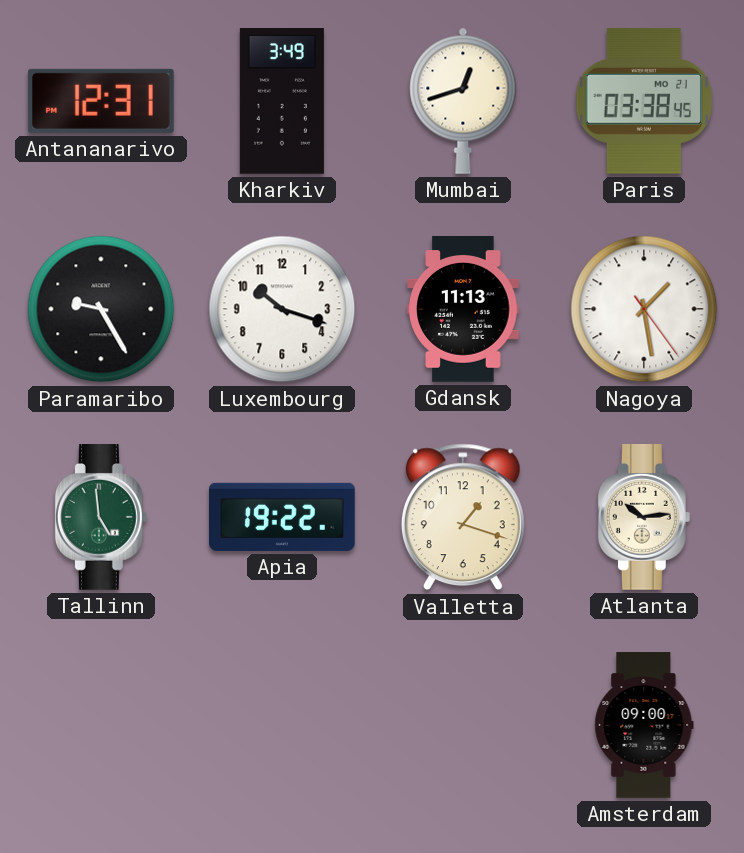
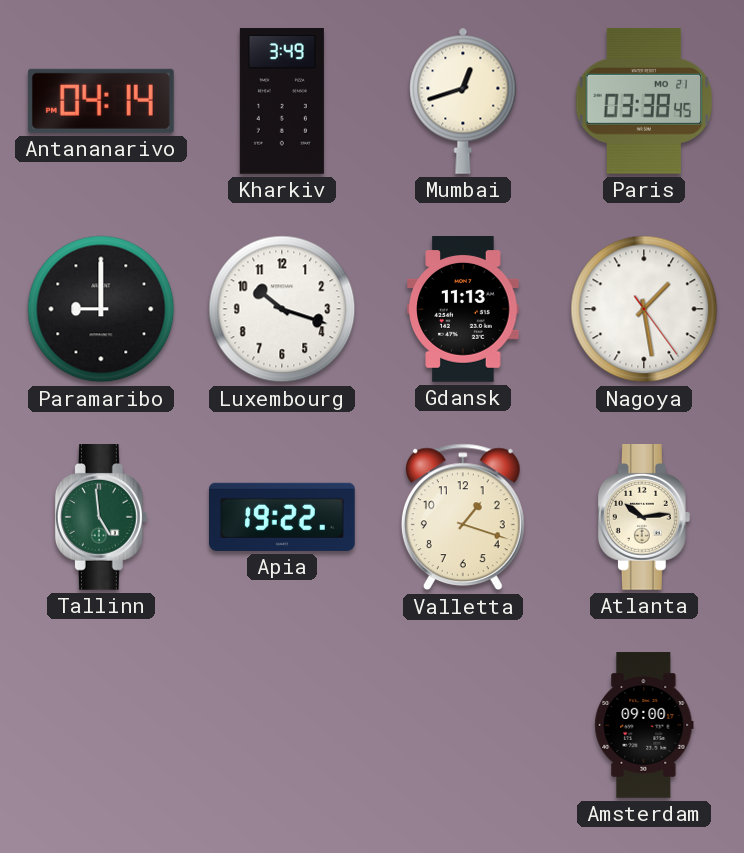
Antananarivo: 12:31 -> 04:14 (101, 101)
Paramaribo: 9:25 -> 9:00 (101, 309)
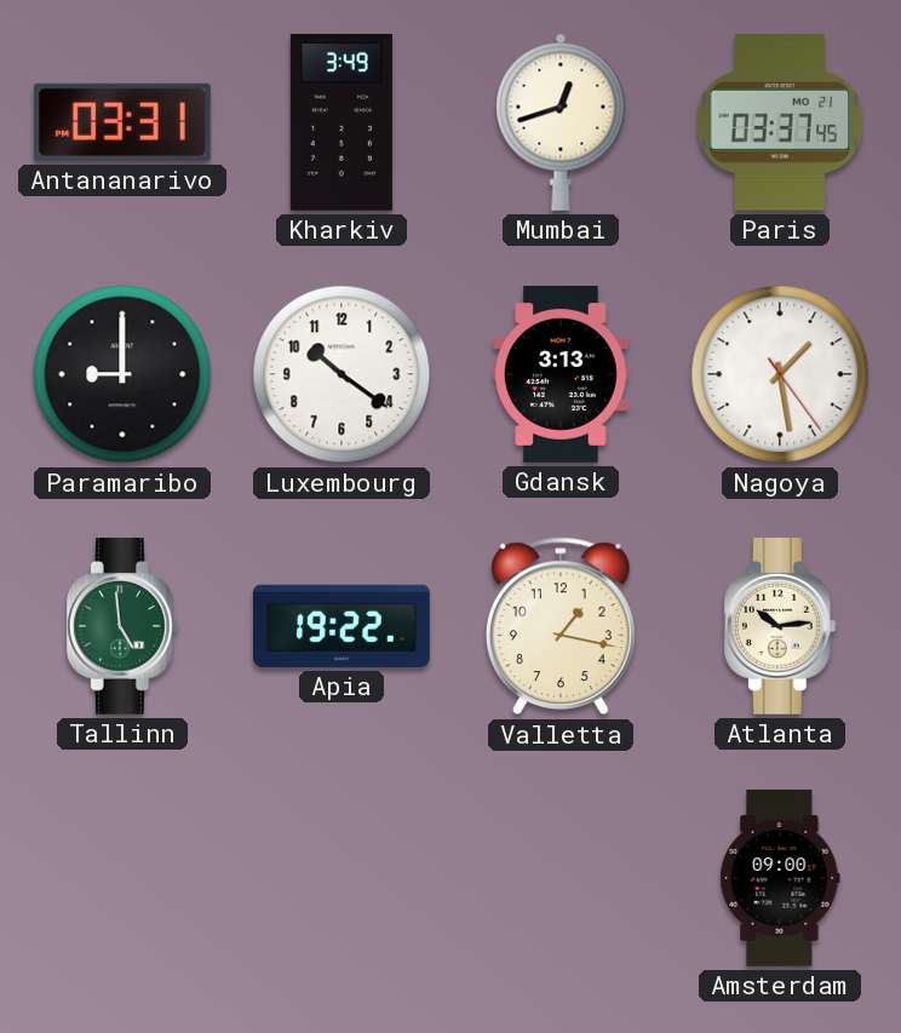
Antananarivo: 04:14 -> 03:31 (122, 122)
Paris: 03:38 -> 03:37 (780, 122)
Luxembourg: 10:18 -> 10:21 (342, 374)
Gdansk: 11:13 -> 3:13 (561, 375)
Valletta: 1:18 -> 1:17 (561, 626)
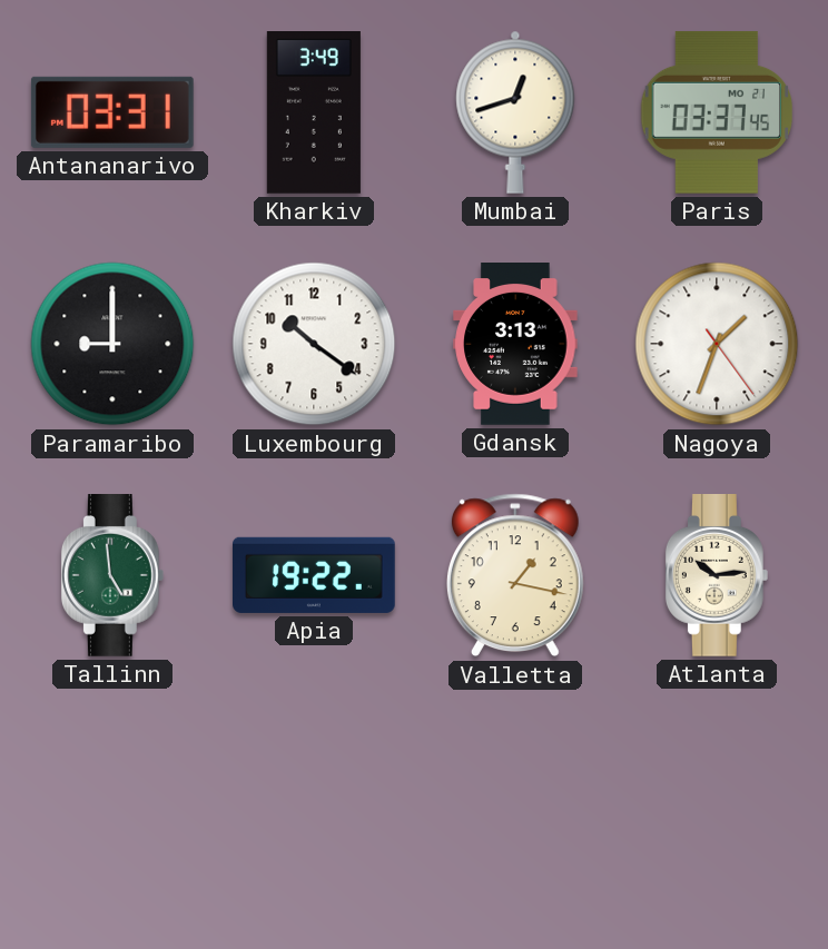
Nagoya: 1:28 -> 1:33 (717, 344)
Amsterdam: 09:00 -> none (780, 878)
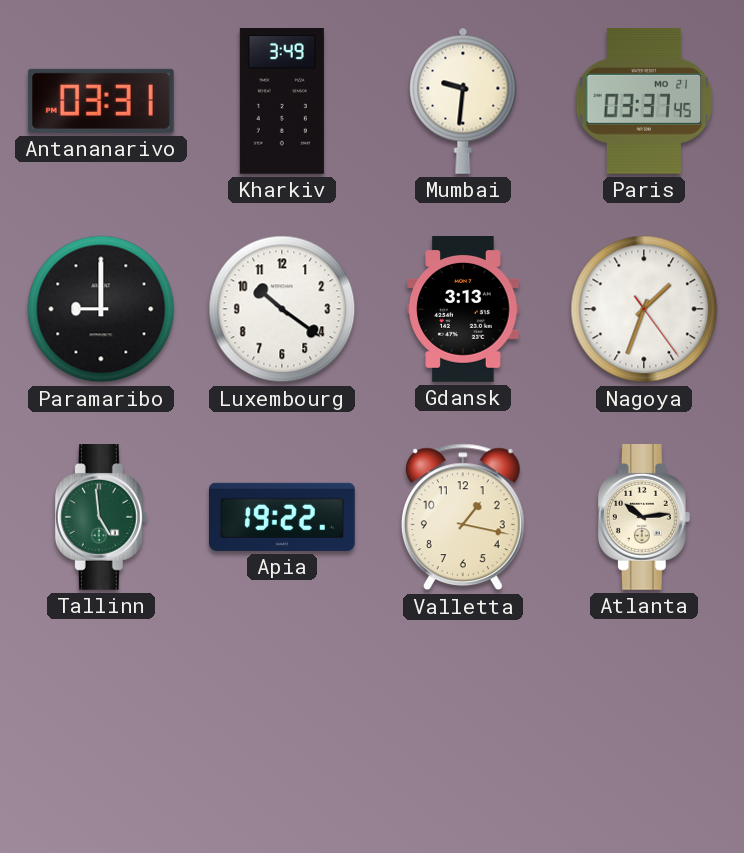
Mumbai: 12:42 -> 9:31 (463, 101)
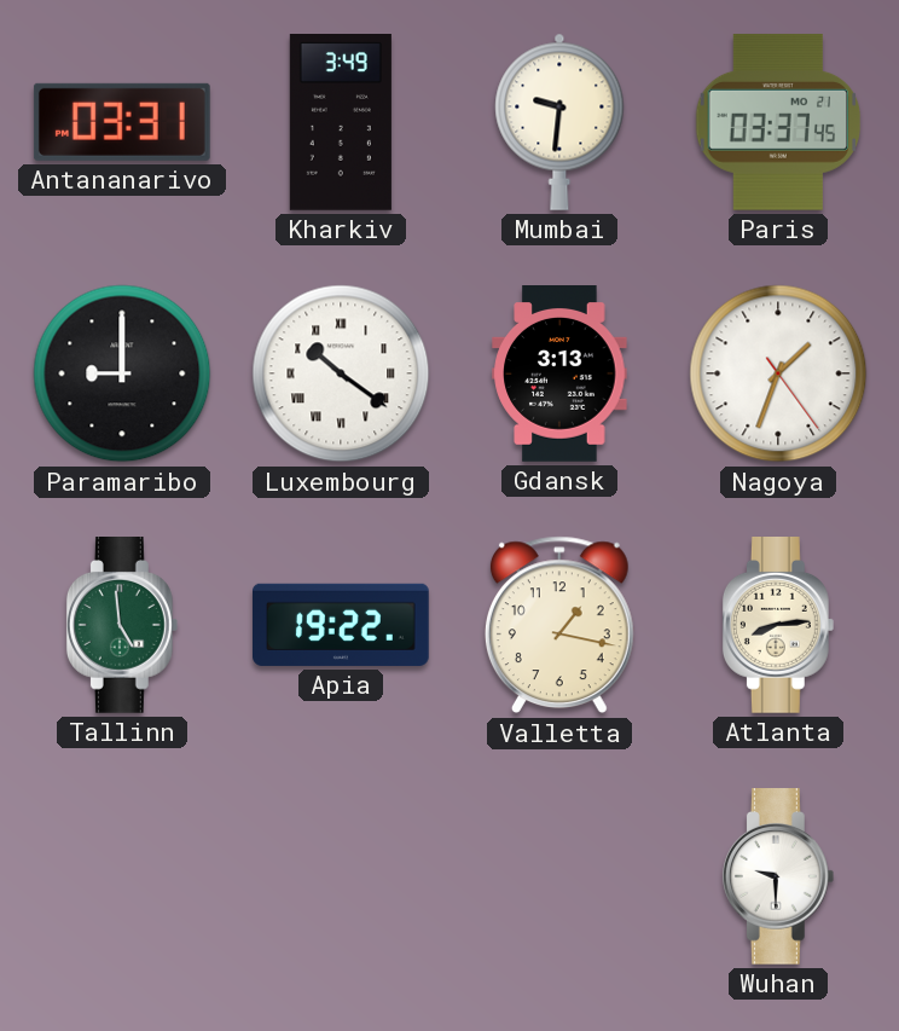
Luxembourg numerals: Arabic -> Roman (341, 373)
Atlanta: 10:14 -> 8:14 (778, 626)
Wuhan: none -> 9:30 (778, 877)
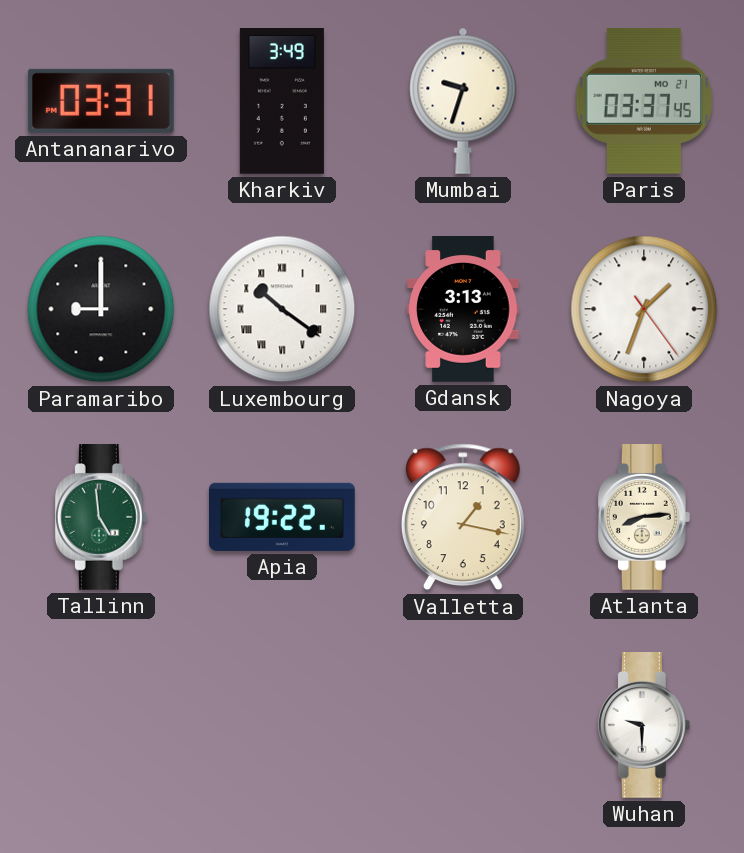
Mumbai: 9:31 -> 9:33 (463, 101)
